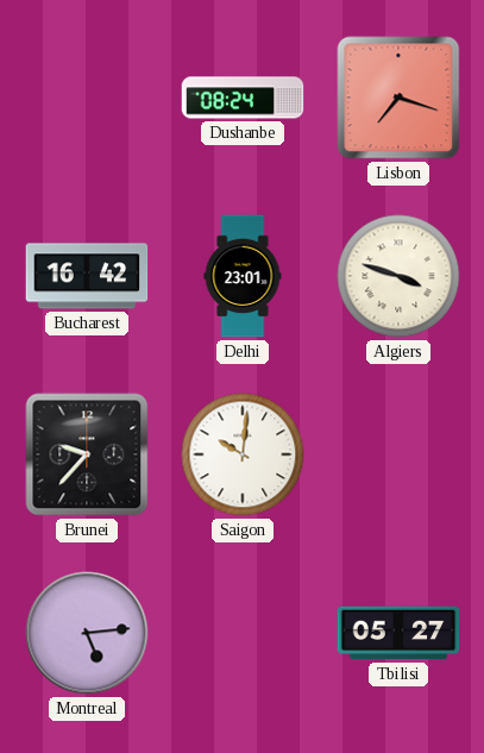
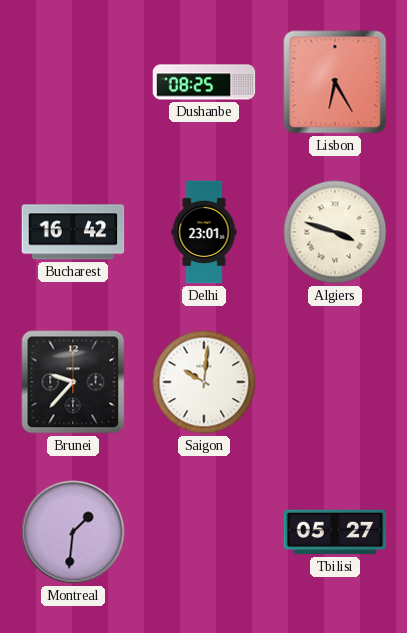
Dushanbe: 08:24 -> 08:25 (204, 82)
Lisbon: 7:18 -> 6:25 (335, 82)
Montreal: 5:14 -> 1:31 (73, 532)
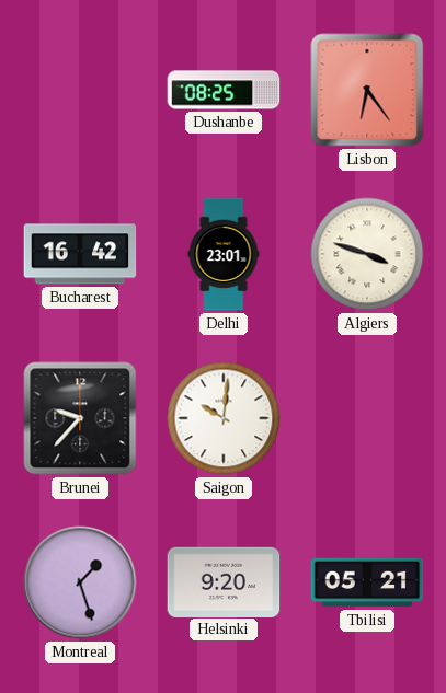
Lisbon: 6:25 -> 6:24 (367, 90)
Montreal: 1:31 -> 1:27 (80, 582)
Helsinki: none -> 9:20 (224, 581)
Tbilisi: 05:27 -> 05:21 (367, 582)
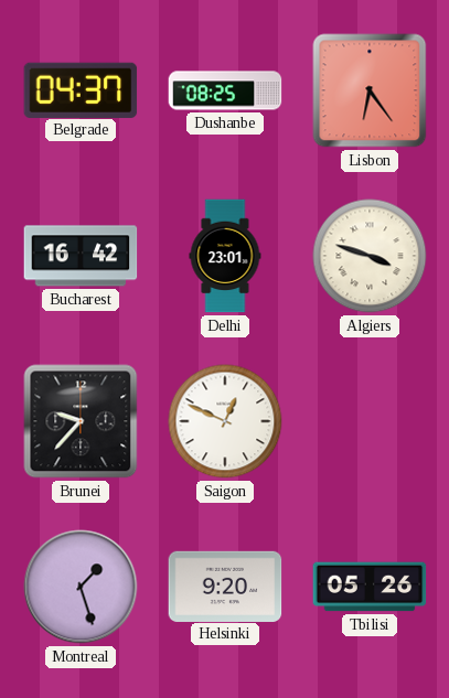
Belgrade: none -> 04:37 (81, 89)
Saigon: 10:01 -> 12:49 (225, 421)
Tbilisi: 05:21 -> 05:26 (370, 587)
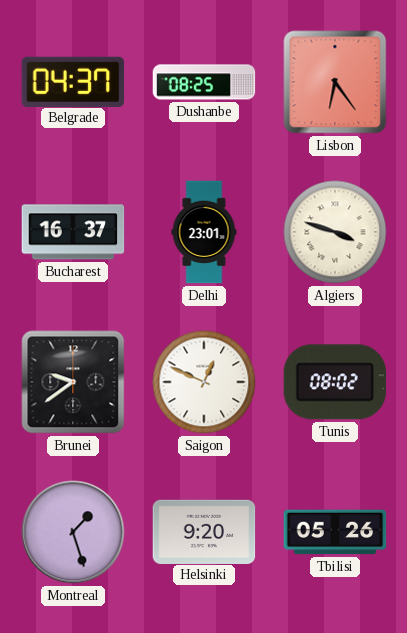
Bucharest: 16:42 -> 16:37 (73, 232)
Brunei: 9:37 -> 9:39 (73, 382)
Tunis: none -> 08:02 (335, 382)
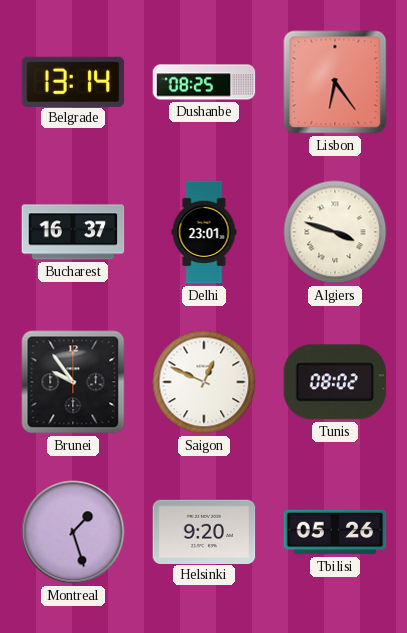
Belgrade: 04:37 -> 13:14 (73, 81)
Brunei: 9:39 -> 9:54 (73, 382)
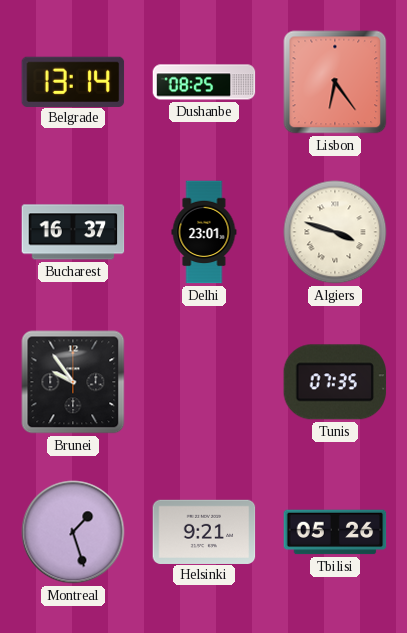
Saigon: 12:49 -> none (204, 382)
Tunis: 08:02 -> 07:35 (335, 382)
Helsinki: 9:20 -> 9:21 (204, 531)
